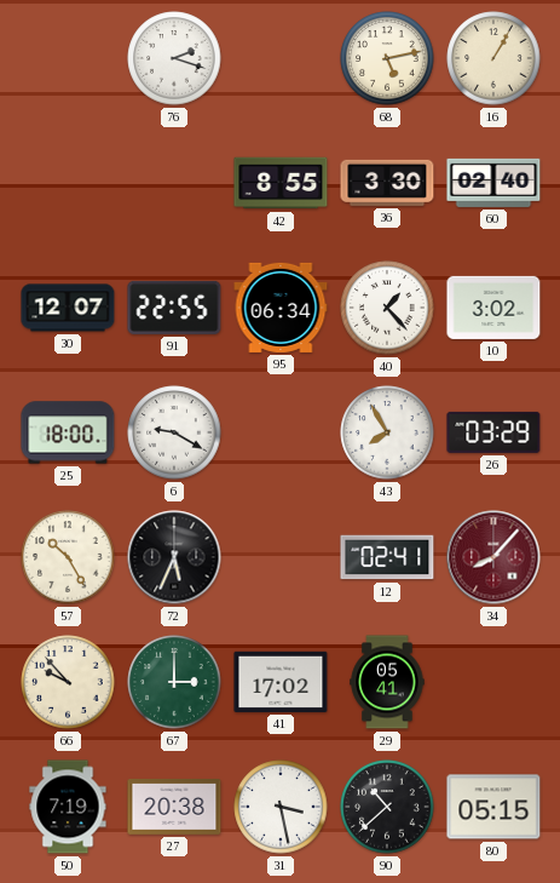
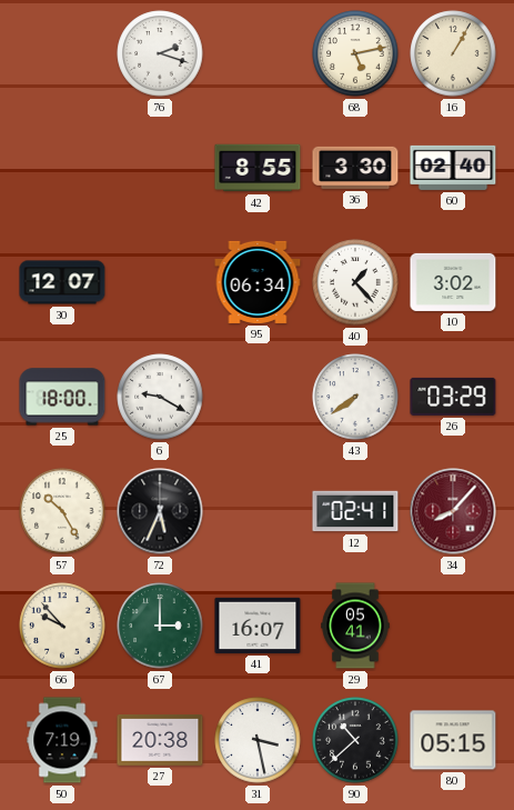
91: 22:55 -> none (174, 308)
43: 7:55 -> 7:39 (355, 397)
41: 17:02 -> 16:07 (258, 626)
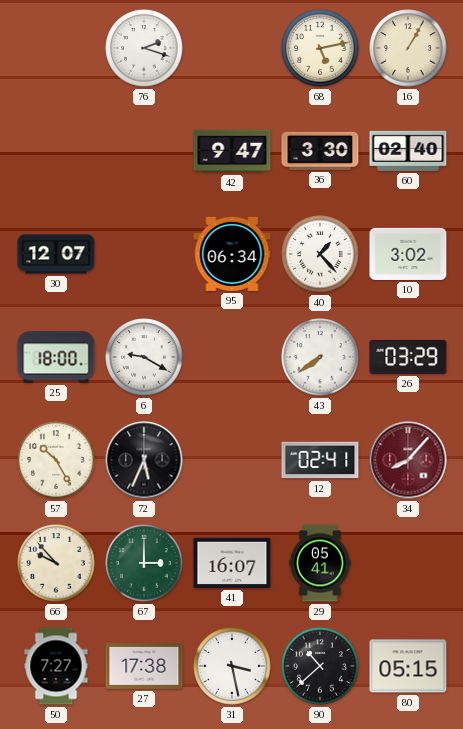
42: 8:55 -> 9:47 (232, 151)
50: 7:19 -> 7:27 (56, 666)
27: 20:38 -> 17:38 (144, 667)
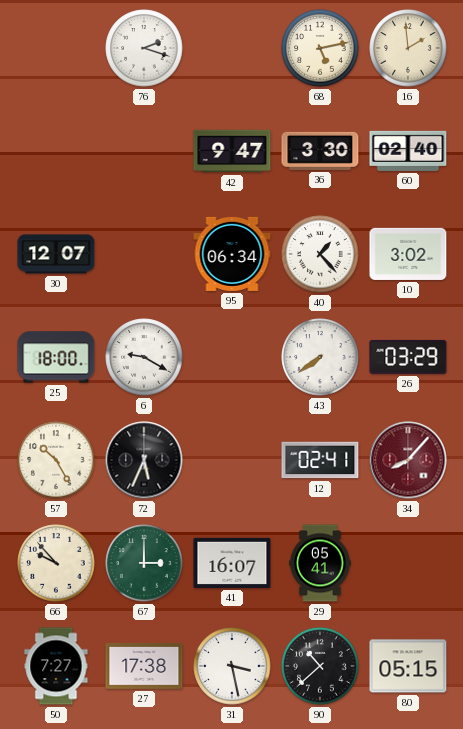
16: 1:05 -> 1:59 (408, 48)
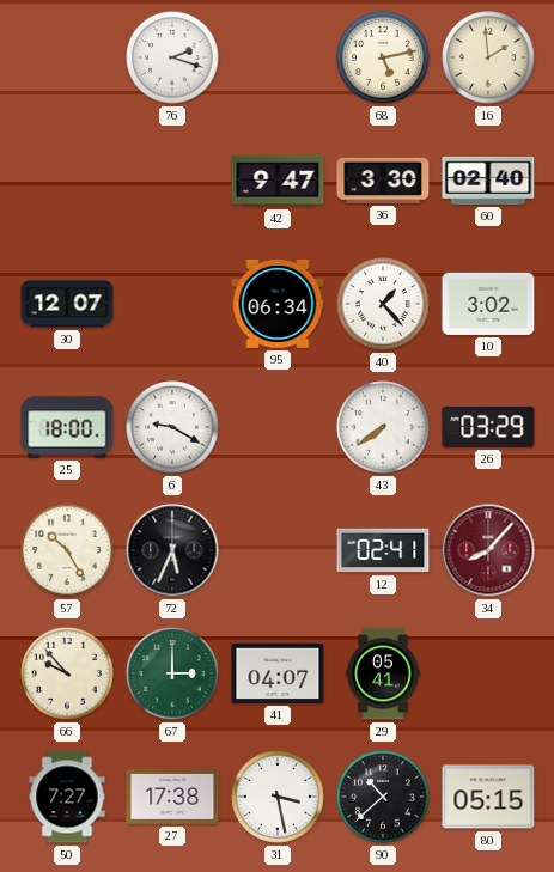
41: 16:07 -> 04:07 (278, 673)
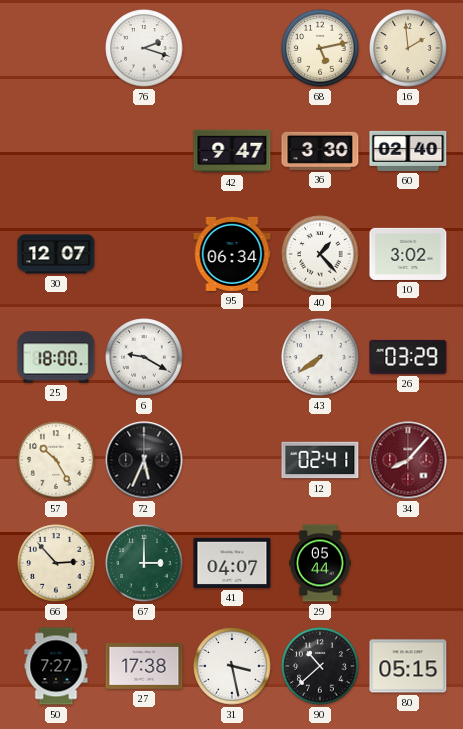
66: 9:53 -> 2:53 (56, 563)
29: 05:41 -> 05:44 (320, 563)
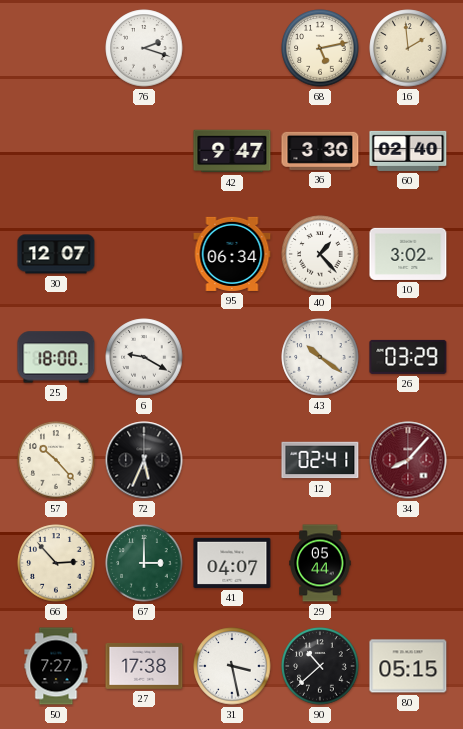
43: 7:39 -> 10:21 (320, 357)
57: 10:25 -> 10:23 (56, 460)
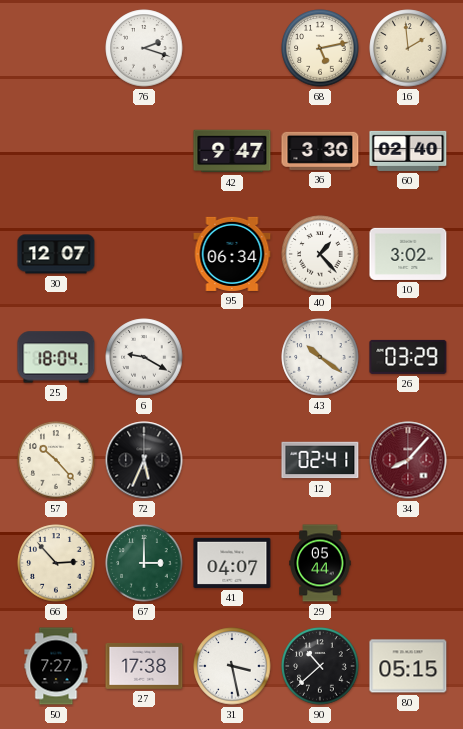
25: 18:00 -> 18:04 (56, 357)
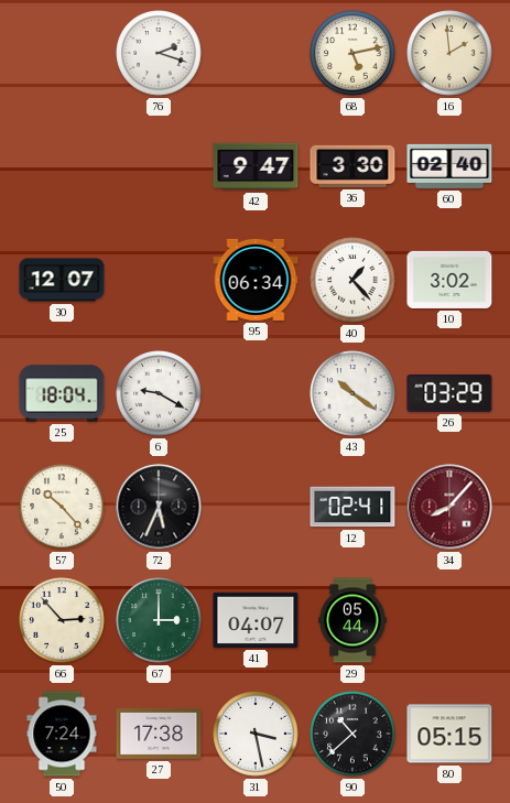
50: 7:27 -> 7:24 (62, 734)
